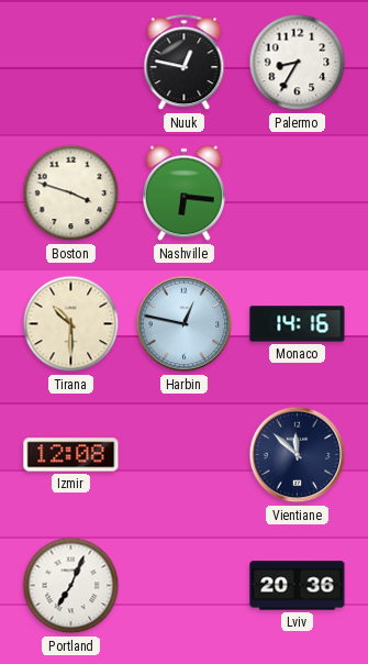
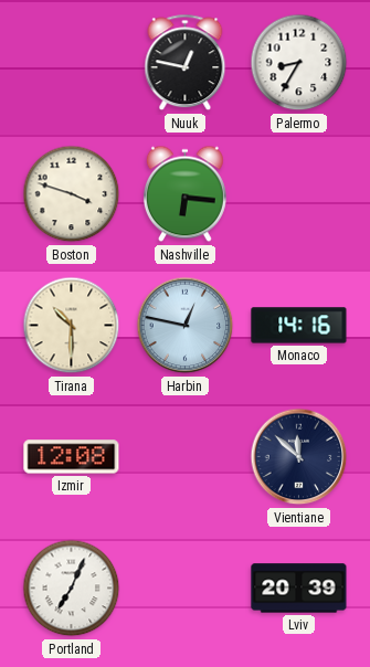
Lviv: 20:36 -> 20:39 (299, 589)
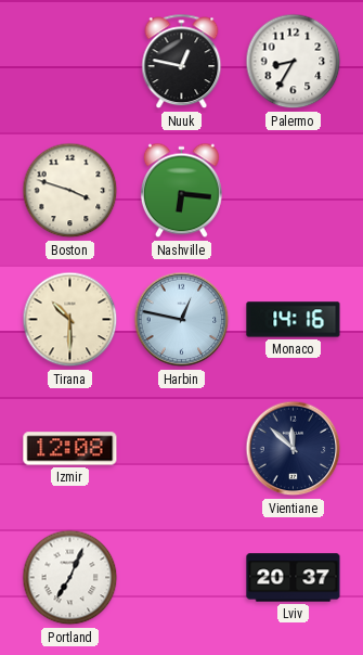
Lviv: 20:39 -> 20:37 (294, 578)
